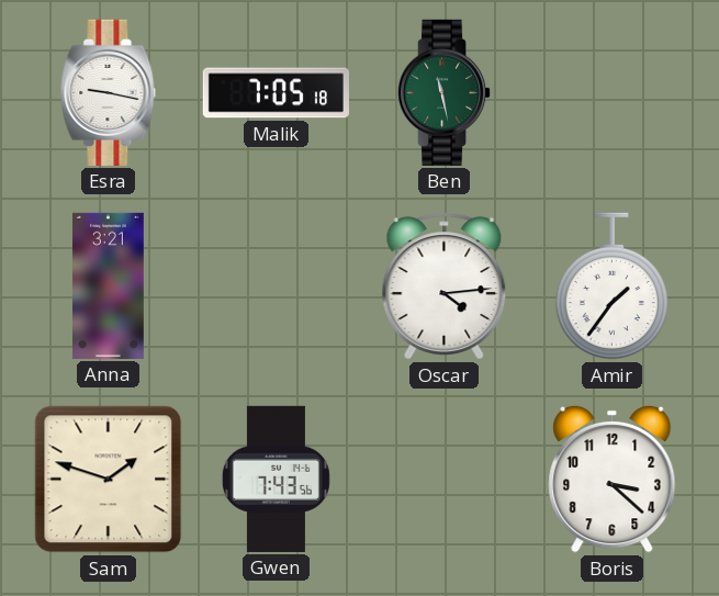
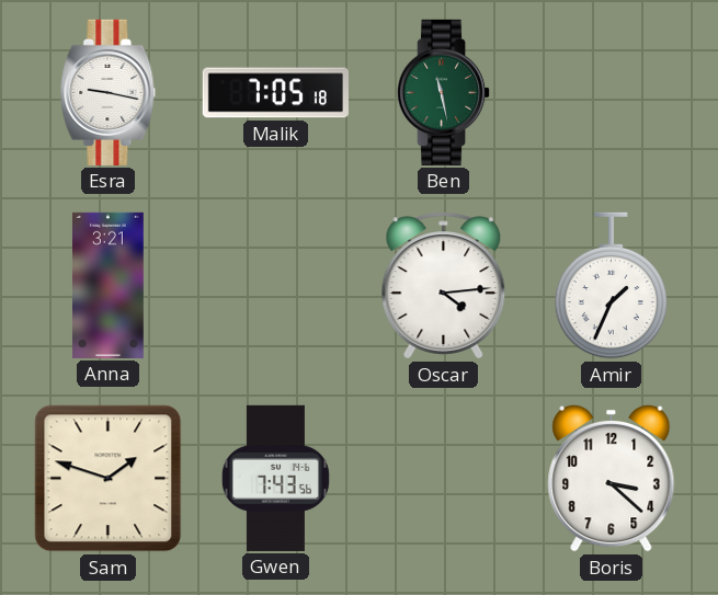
Amir: 1:36 -> 1:34 (612, 286)
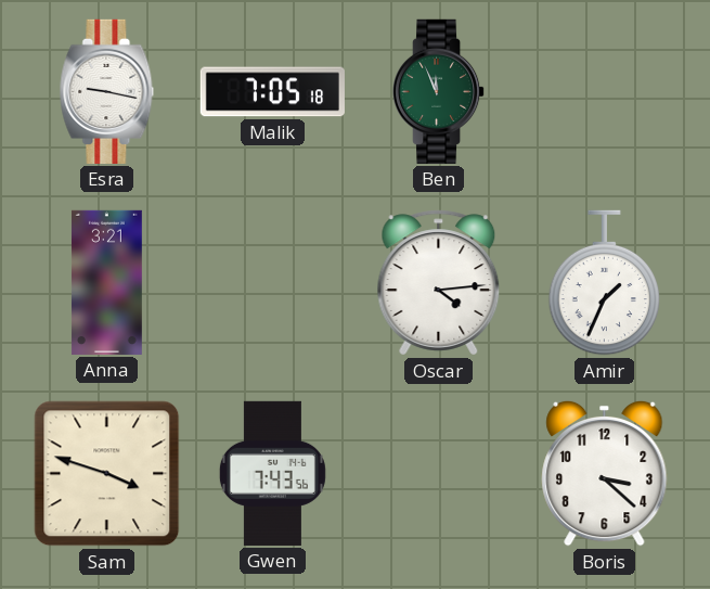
Ben: 11:28 -> 11:56 (440, 91)
Sam: 1:48 -> 3:48 (107, 474)
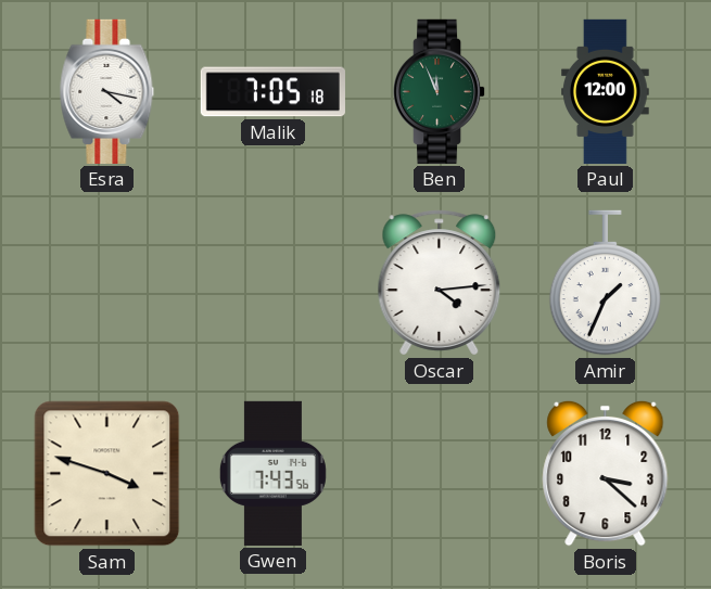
Esra: 9:17 -> 4:17 (107, 91)
Paul: none -> 12:00 (606, 91)
Anna: 3:21 -> none (106, 282)
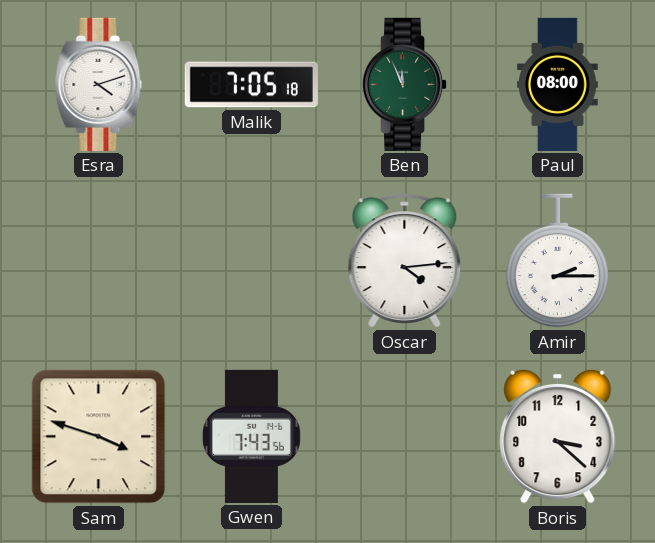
Esra: 4:17 -> 4:12 (99, 84)
Paul: 12:00 -> 08:00 (558, 84)
Amir: 1:34 -> 2:15 (558, 261)
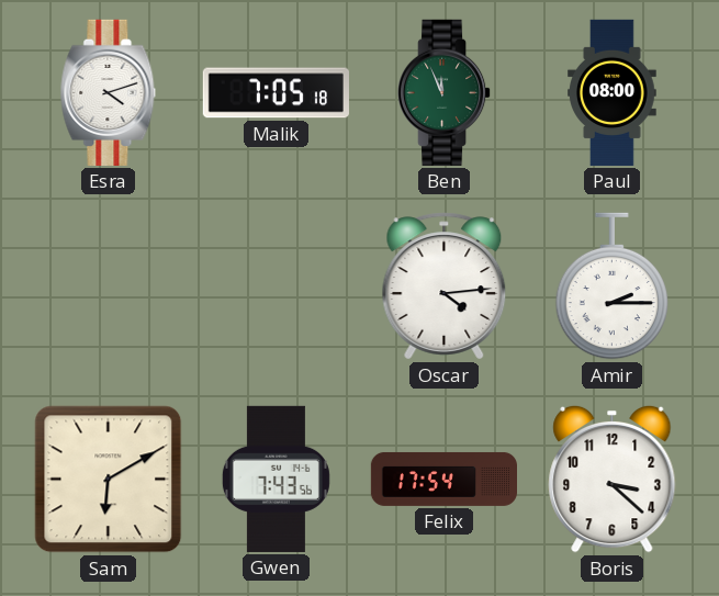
Sam: 3:48 -> 6:10 (109, 480)
Felix: none -> 17:54 (443, 479)
